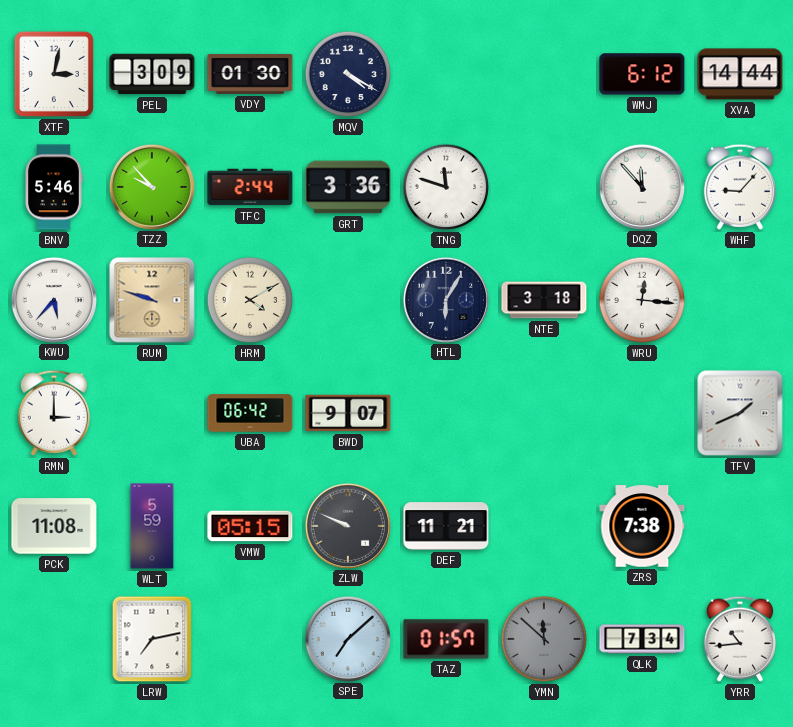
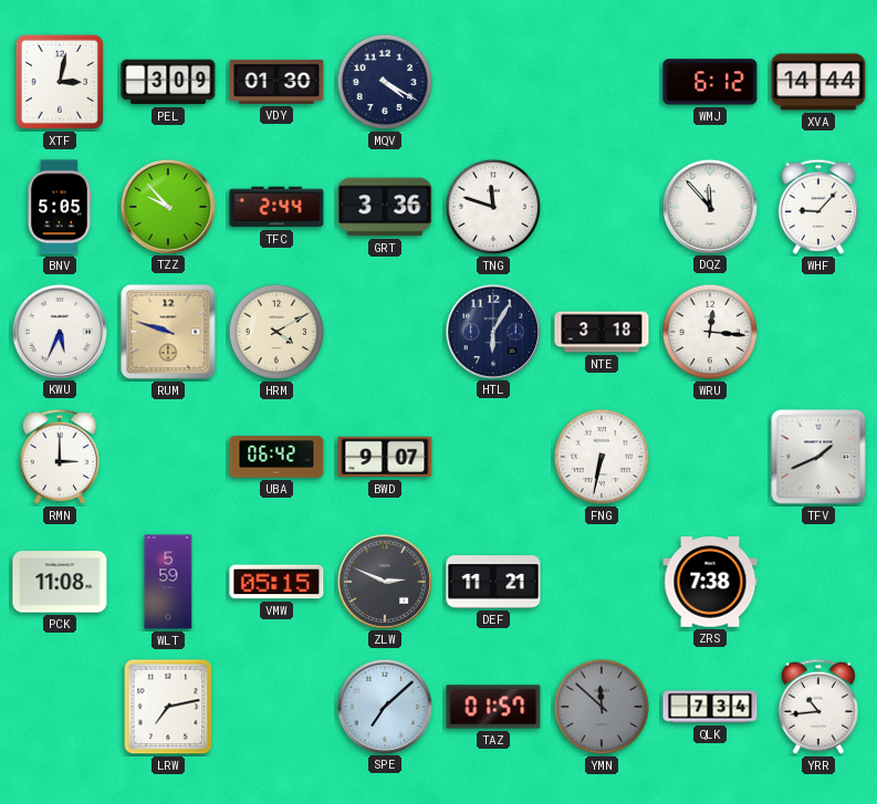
BNV: 5:46 -> 5:05 (60, 207)
KWU: 5:37 -> 5:34 (59, 331)
FNG: none -> 6:32 (602, 457)
ZLW: 9:49 -> 2:49 (384, 581)
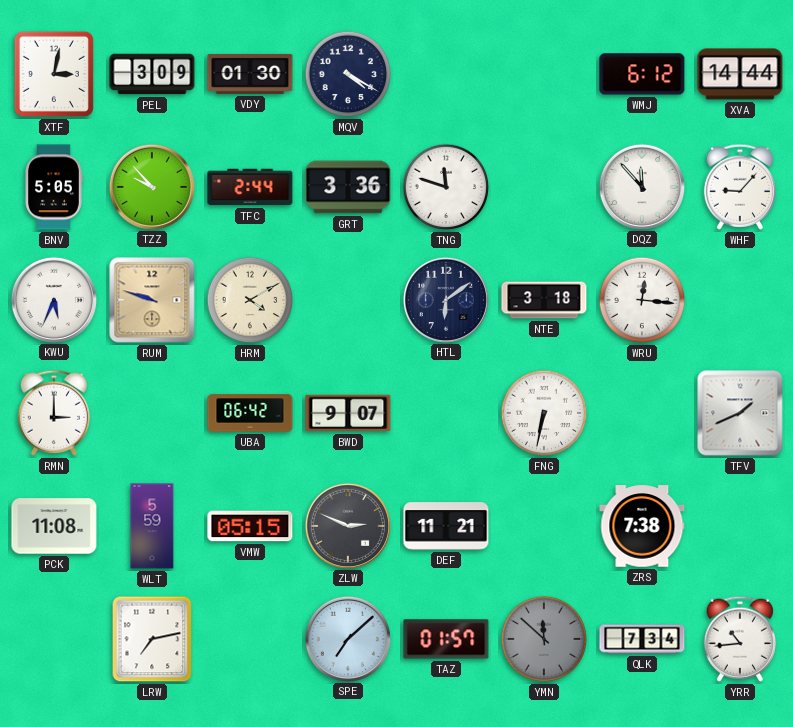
HTL: 6:05 -> 6:09 (445, 299)
